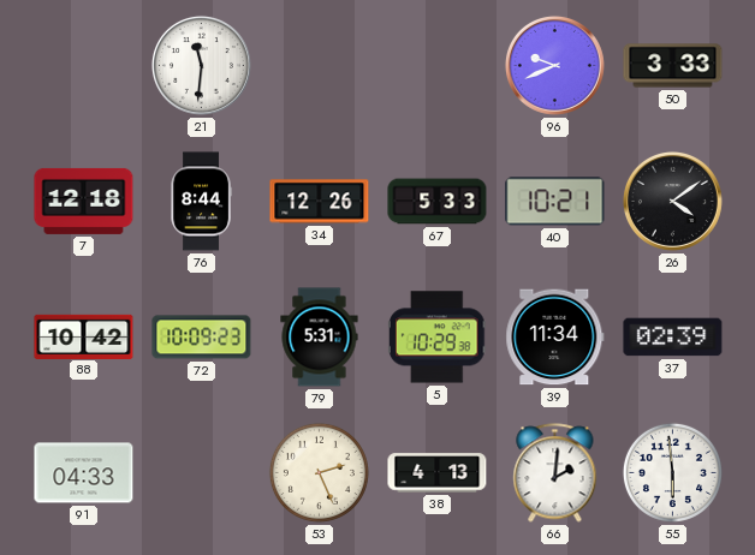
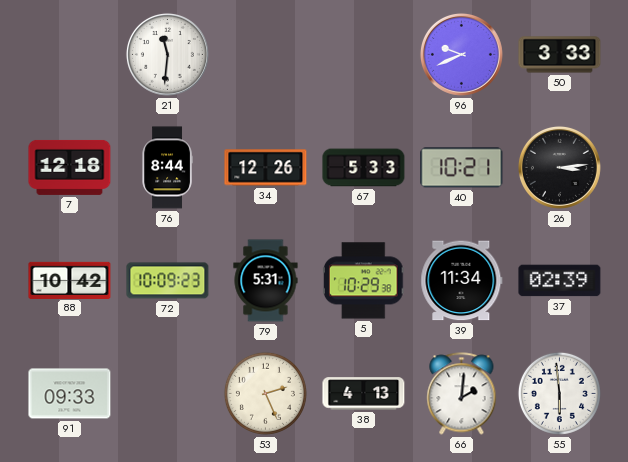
26: 4:09 -> 3:14 (559, 167)
91: 04:33 -> 09:33 (70, 394)
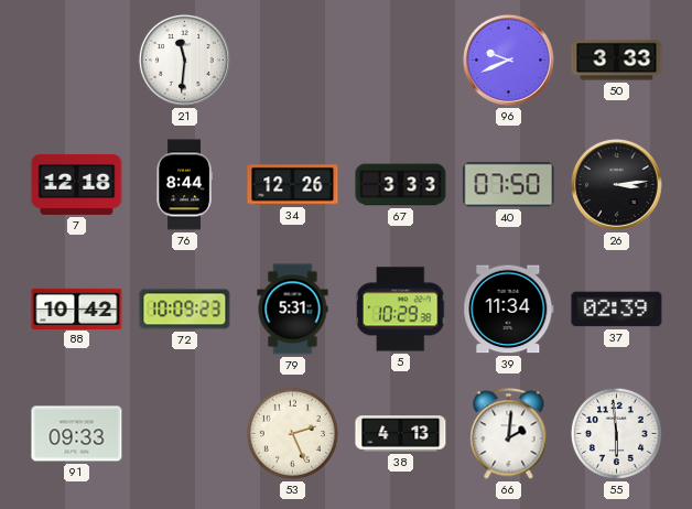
67: 5:33 -> 3:33 (401, 185)
40: 10:21 -> 07:50 (509, 185)
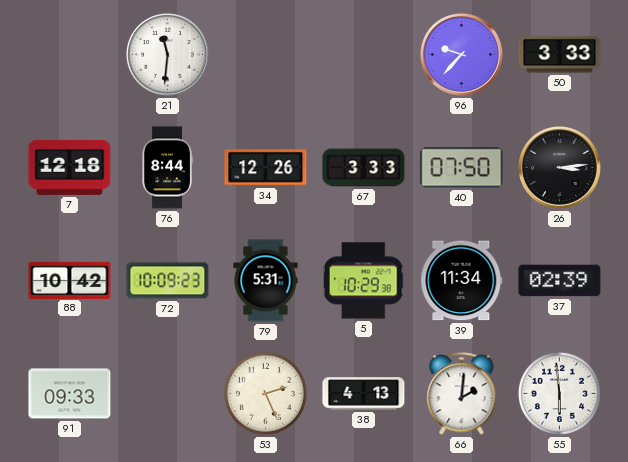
96: 9:41 -> 9:37 (461, 54)
